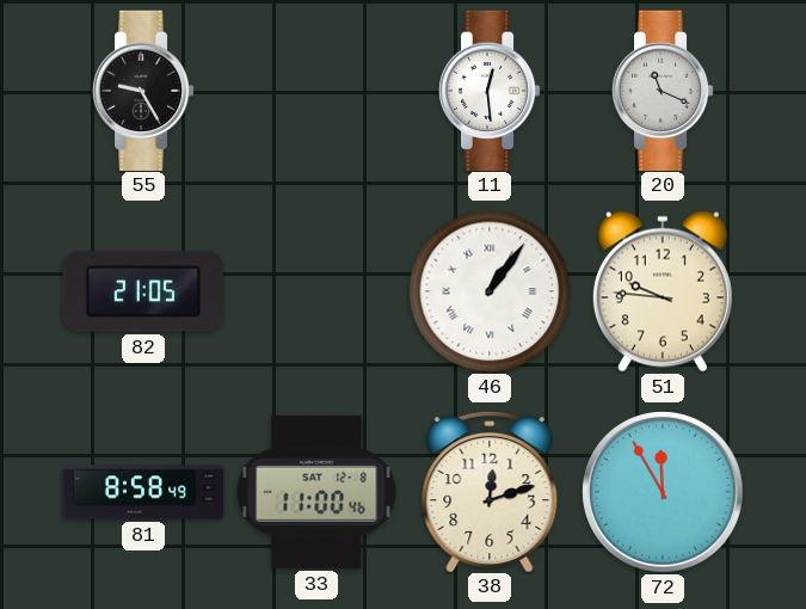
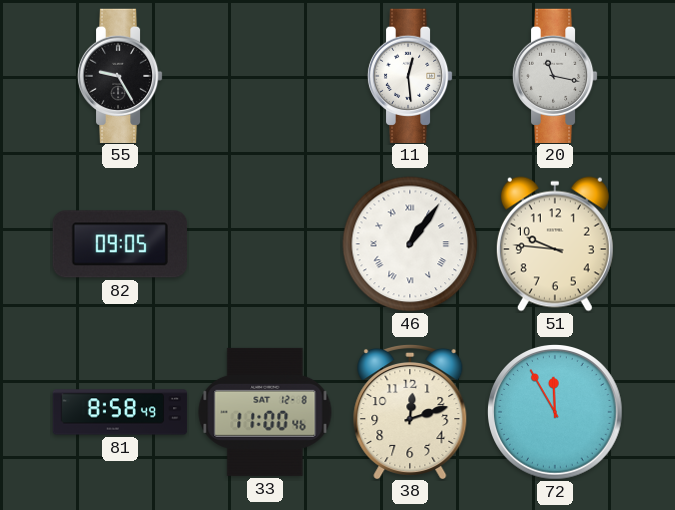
20: 11:19 -> 11:17 (555, 75)
82: 21:05 -> 09:05 (120, 244)
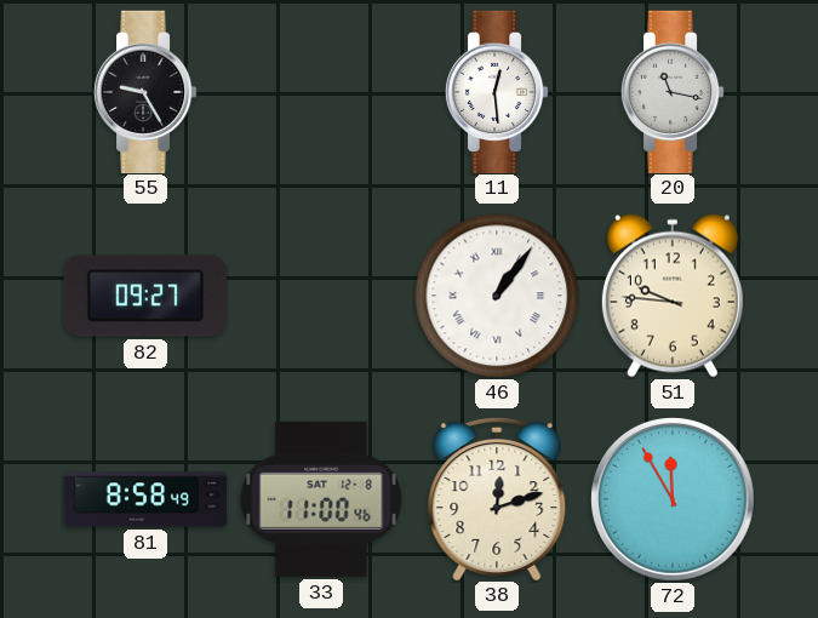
82: 09:05 -> 09:27 (145, 296)
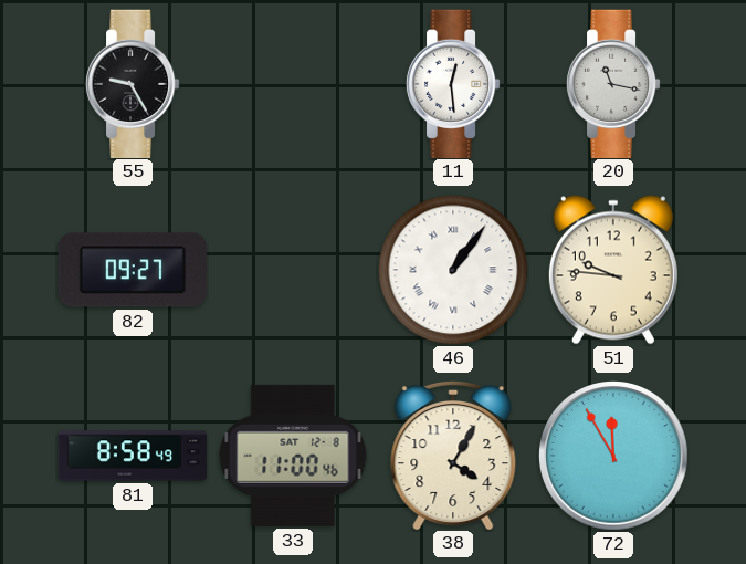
38: 12:12 -> 4:05 (453, 455)
